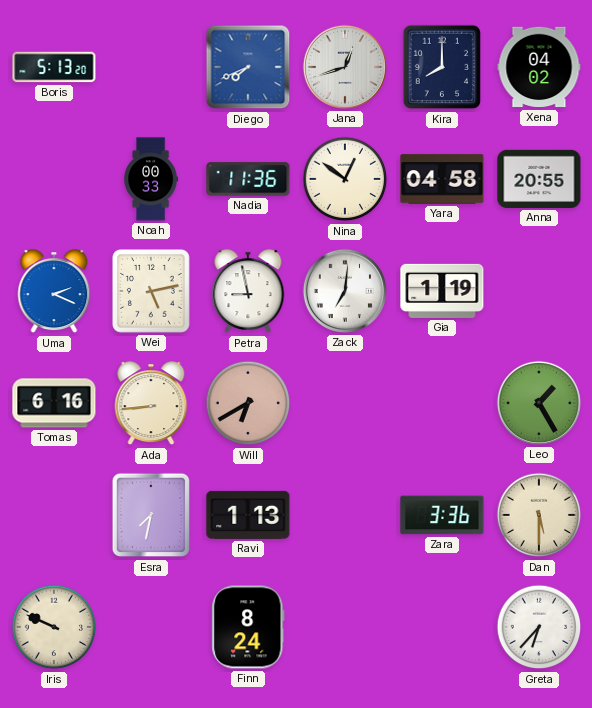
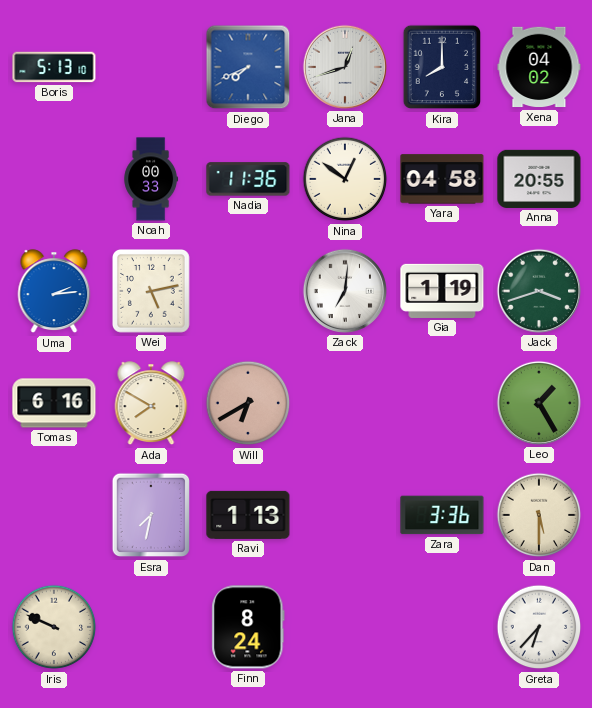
Boris: 5:13:20 -> 5:13:10 (54, 67)
Uma: 2:19 -> 2:14 (54, 292)
Petra: 8:58 -> none (248, 292)
Jack: none -> 3:42 (539, 291)
Ada: 8:44 -> 7:50 (151, 404)
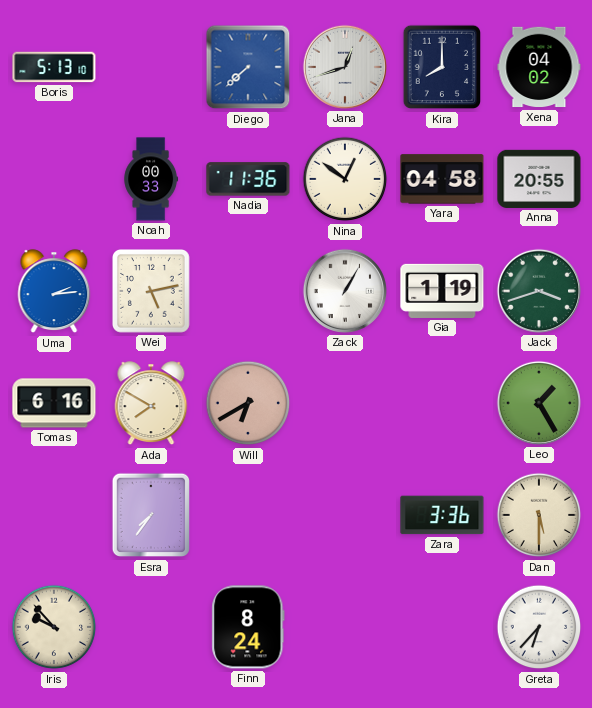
Diego: 7:41 -> 7:38 (248, 67)
Zack: 7:01 -> 1:05 (345, 291)
Esra: 7:32 -> 7:36 (150, 515)
Ravi: 1:13 -> none (248, 515)
Iris: 9:49 -> 9:53 (54, 627)
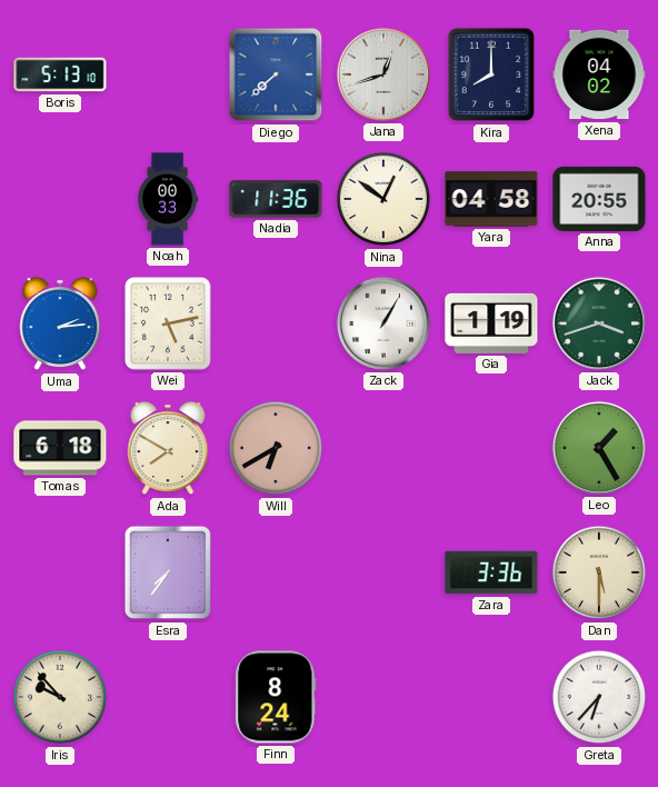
Tomas: 6:16 -> 6:18 (60, 448)
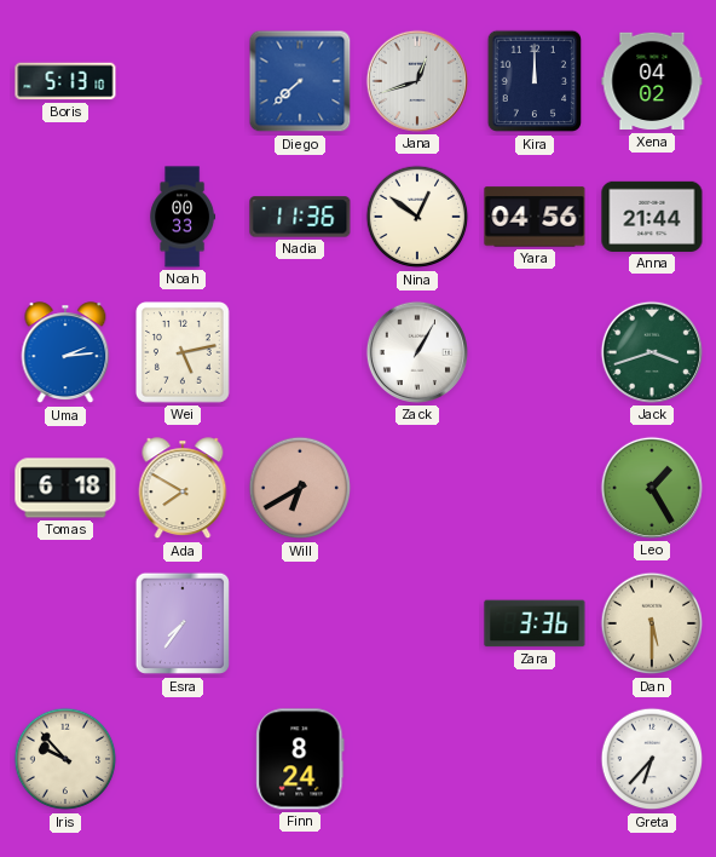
Kira: 8:00 -> 12:00 (533, 81)
Yara: 04:58 -> 04:56 (535, 217)
Anna: 20:55 -> 21:44 (652, 217)
Gia: 1:19 -> none (491, 323)
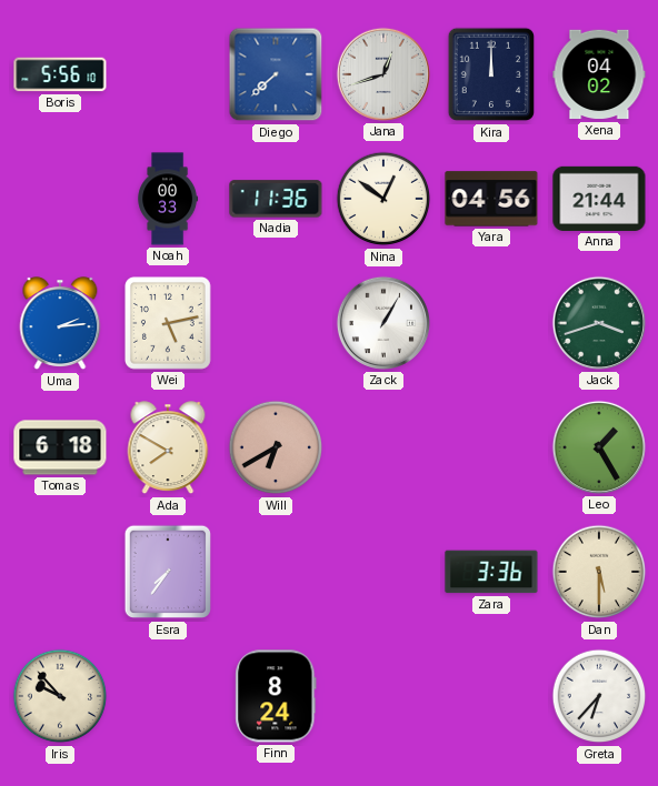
Boris: 5:13 -> 5:56 (60, 74)
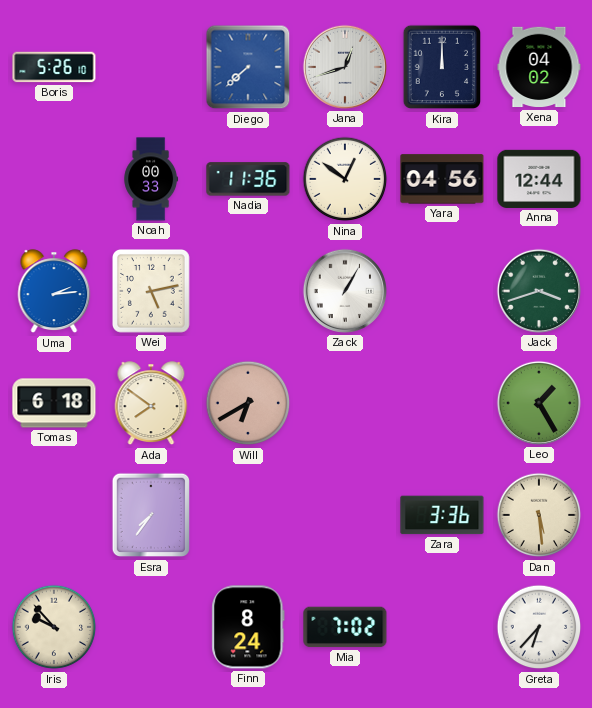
Boris: 5:56 -> 5:26 (54, 67)
Anna: 21:44 -> 12:44 (539, 179)
Ada: 7:50 -> 7:51 (151, 404)
Dan: 5:30 -> 5:29 (539, 515)
Mia: none -> 7:02 (345, 627)
